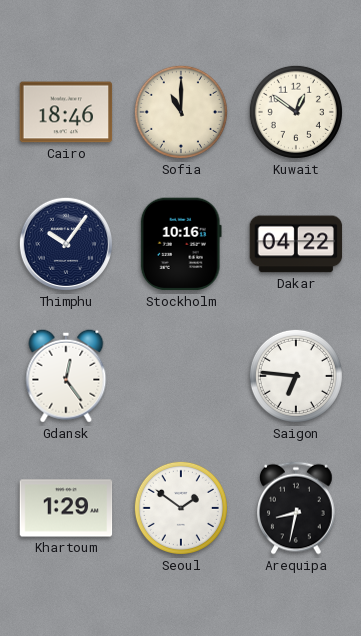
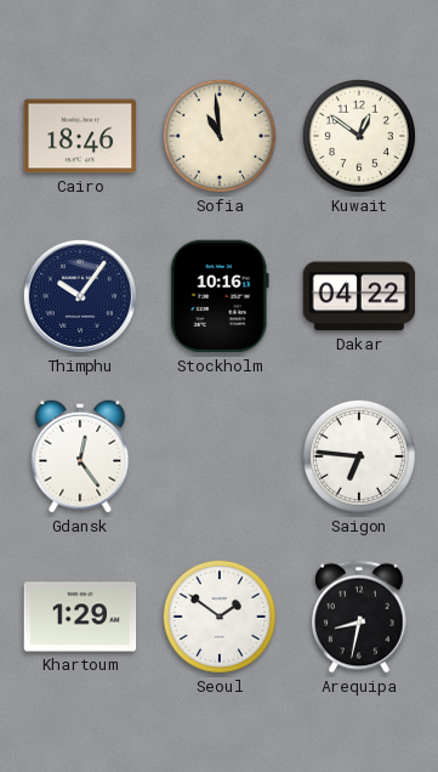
Sofia: 11:00 -> 10:59 (220, 136)
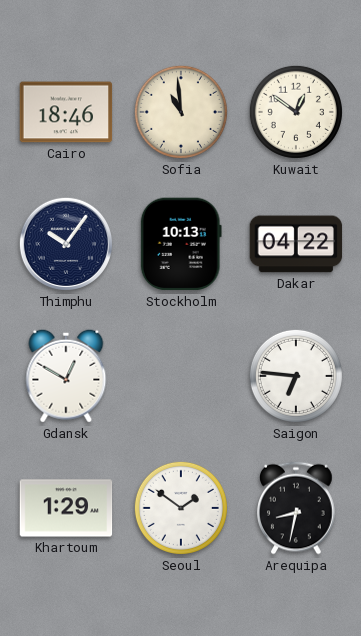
Stockholm: 10:16 -> 10:13 (181, 244)
Gdansk: 12:24 -> 12:50 (66, 376)
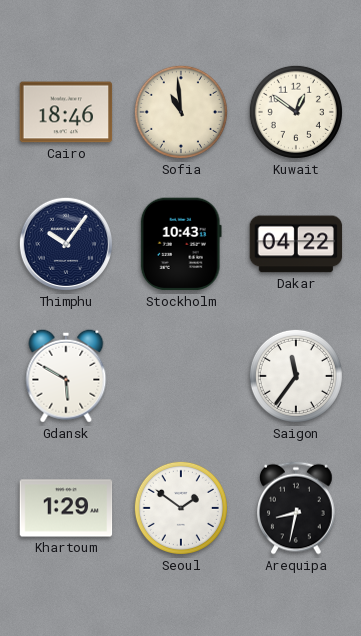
Stockholm: 10:13 -> 10:43 (181, 244)
Gdansk: 12:50 -> 5:50 (66, 376)
Saigon: 6:46 -> 11:36 (296, 376)
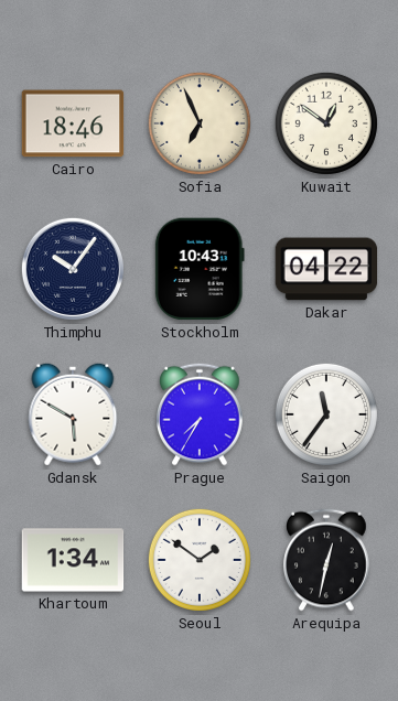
Sofia: 10:59 -> 6:56 (200, 123)
Prague: none -> 7:35 (200, 414)
Khartoum: 1:29 -> 1:34 (73, 560)
Arequipa: 8:32 -> 12:32 (326, 560)
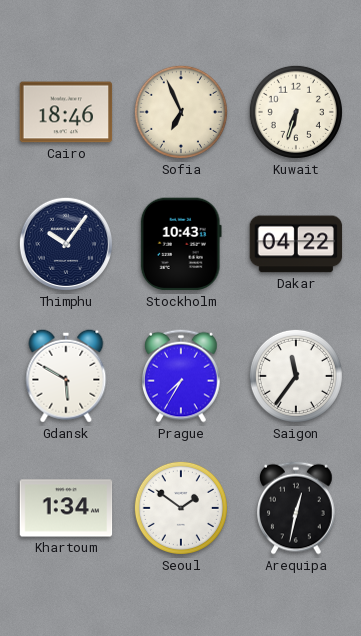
Kuwait: 12:51 -> 6:33 (296, 112)
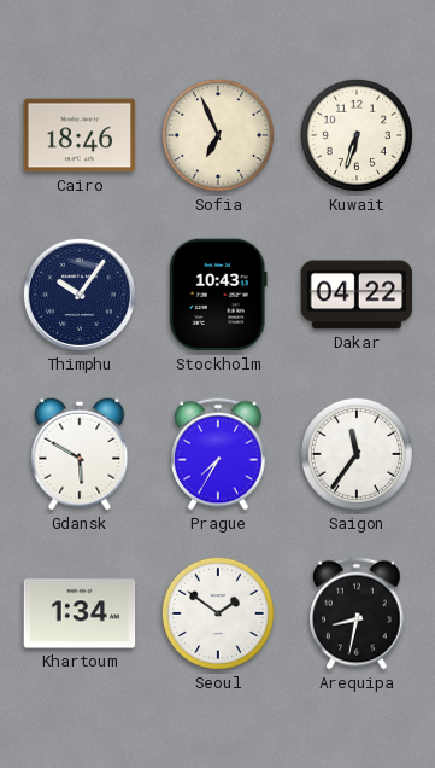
Arequipa: 12:32 -> 8:32 (357, 613)
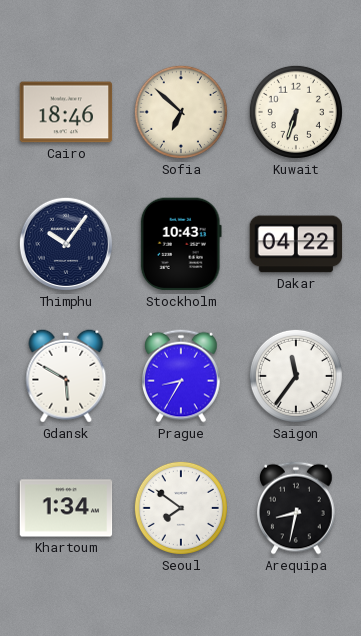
Sofia: 6:56 -> 6:52 (181, 112)
Prague: 7:35 -> 8:35 (181, 376)
Seoul: 1:51 -> 7:51 (181, 508)
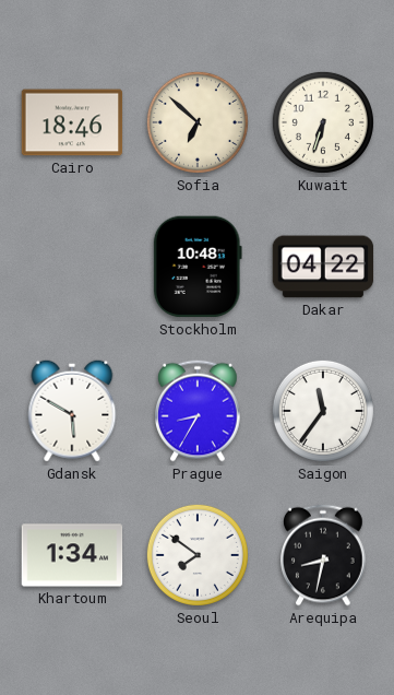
Thimphu: 10:06 -> none (66, 244)
Stockholm: 10:43 -> 10:48 (198, 267)
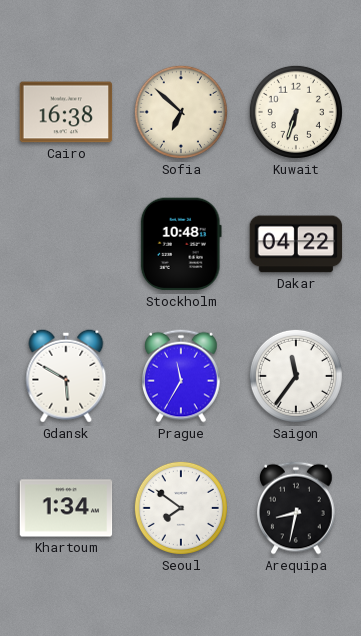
Cairo: 18:46 -> 16:38 (66, 112)
Prague: 8:35 -> 11:35 (181, 376)
